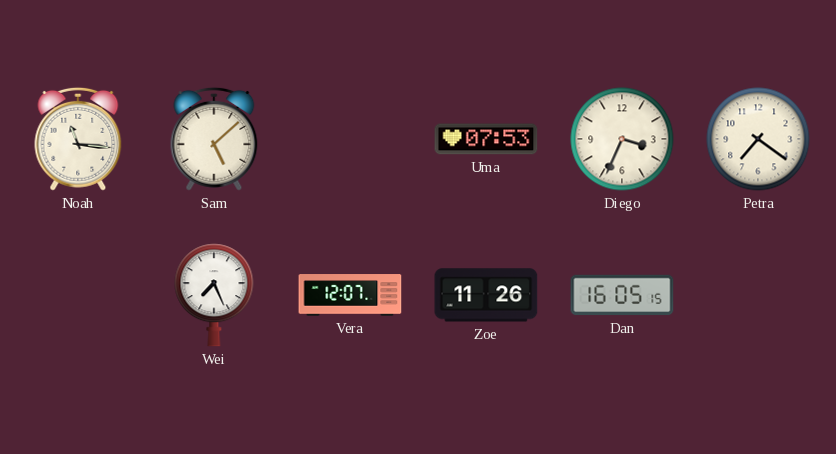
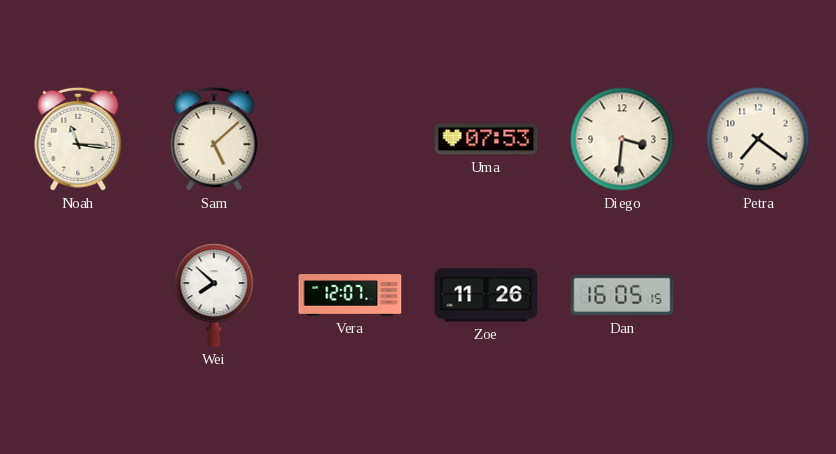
Diego: 3:34 -> 3:31 (622, 139)
Wei: 7:26 -> 7:52 (214, 295)
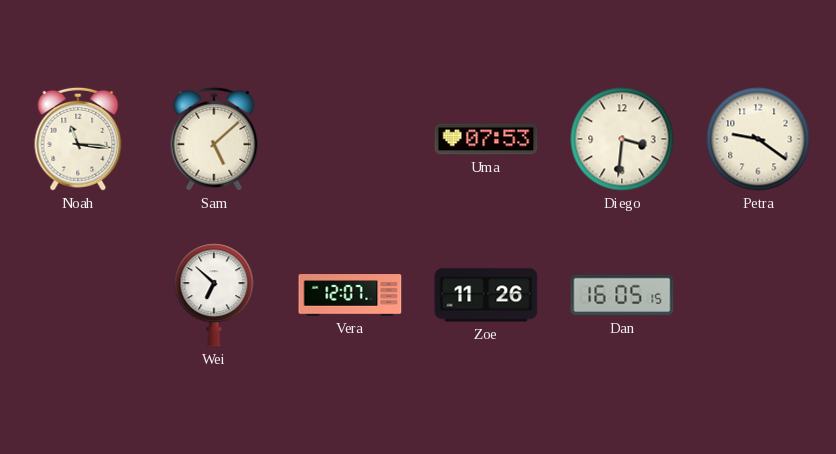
Petra: 7:21 -> 9:21 (758, 139)
Wei: 7:52 -> 6:52 (214, 295)
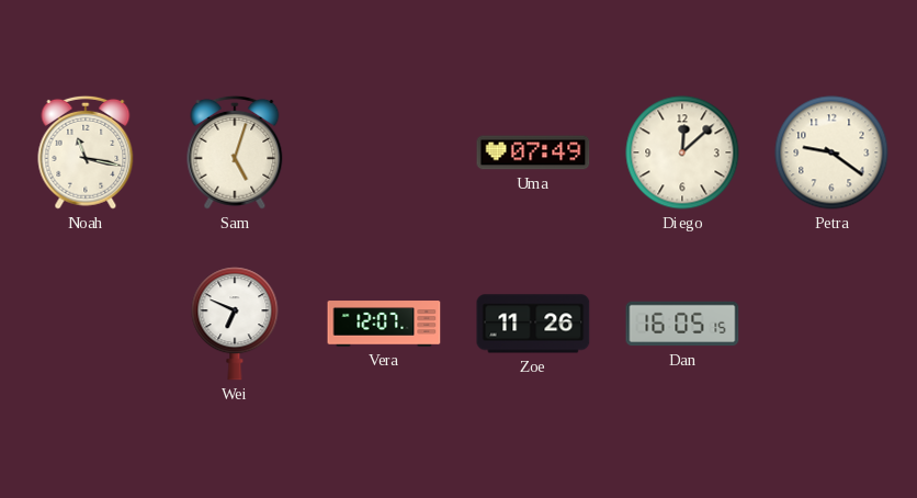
Noah: 11:16 -> 11:17 (86, 152)
Sam: 5:08 -> 5:03 (235, 152)
Uma: 07:53 -> 07:49 (533, 152)
Diego: 3:31 -> 12:08 (682, 152)
Wei: 6:52 -> 6:49 (235, 324)
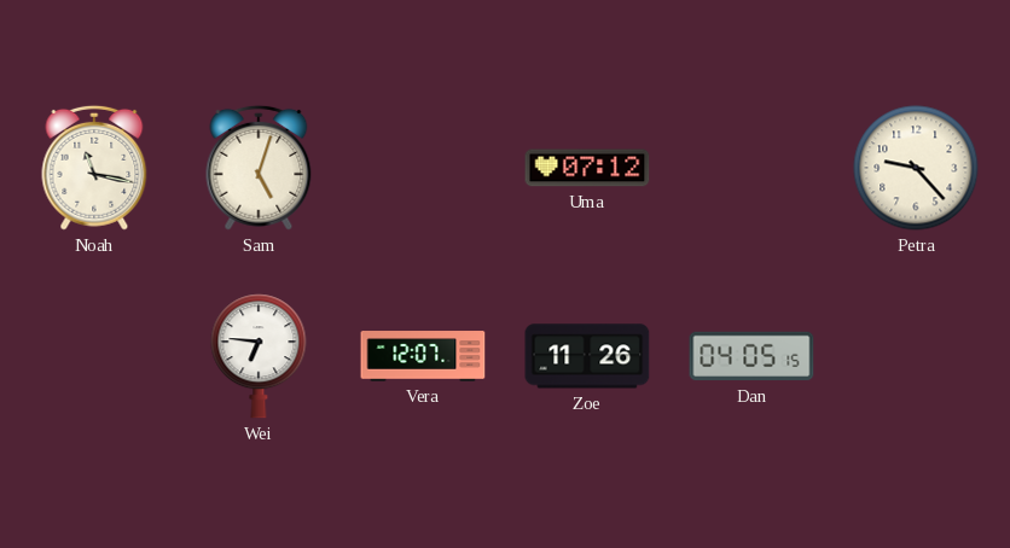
Uma: 07:49 -> 07:12 (587, 168)
Diego: 12:08 -> none (682, 152)
Petra: 9:21 -> 9:23 (916, 168)
Wei: 6:49 -> 6:46 (259, 356)
Dan: 16:05 -> 04:05 (751, 356)
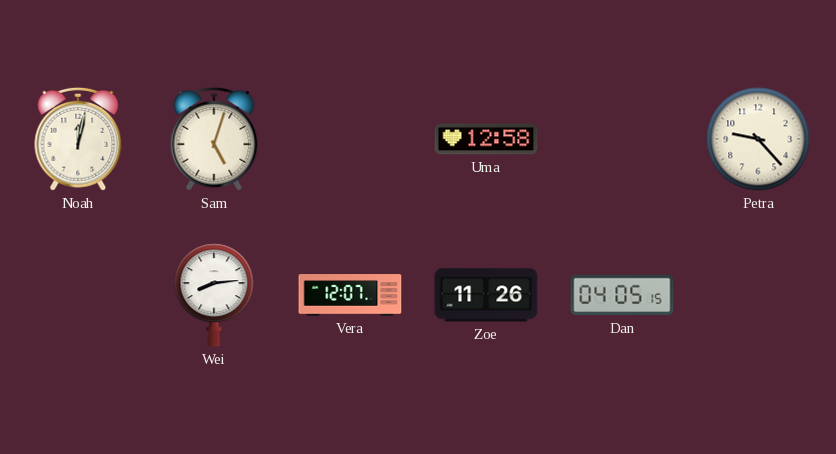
Noah: 11:17 -> 12:02 (78, 139)
Uma: 07:12 -> 12:58 (486, 139)
Wei: 6:46 -> 8:14 (214, 295)
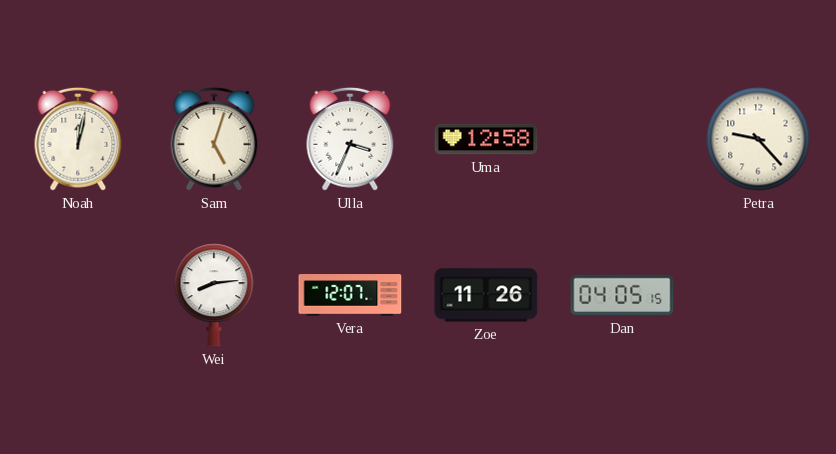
Ulla: none -> 3:34 (350, 139)
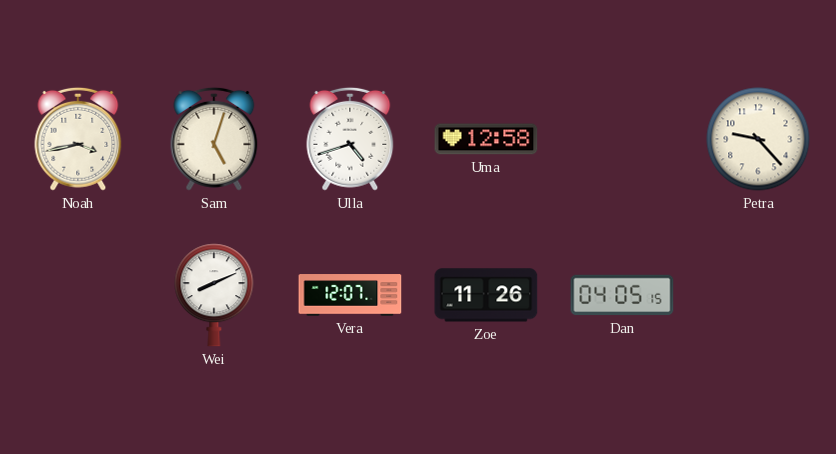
Noah: 12:02 -> 3:43 (78, 139)
Ulla: 3:34 -> 4:42 (350, 139)
Wei: 8:14 -> 8:11 (214, 295)
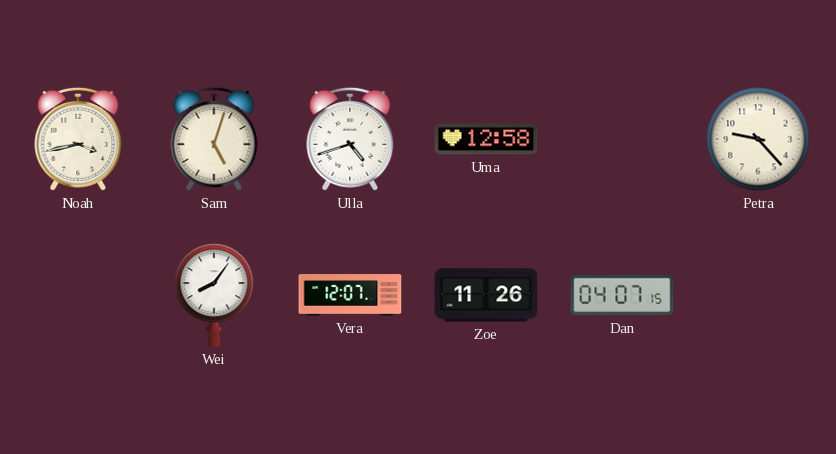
Wei: 8:11 -> 8:06 (214, 295)
Dan: 04:05 -> 04:07 (622, 295)
